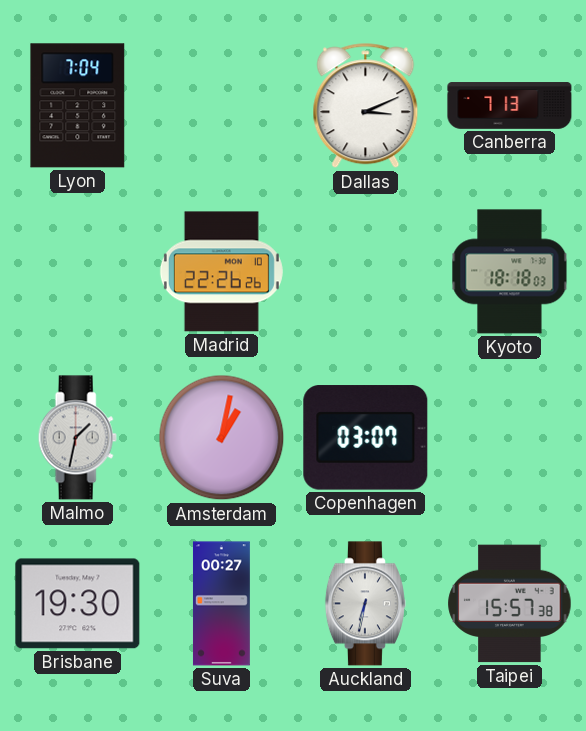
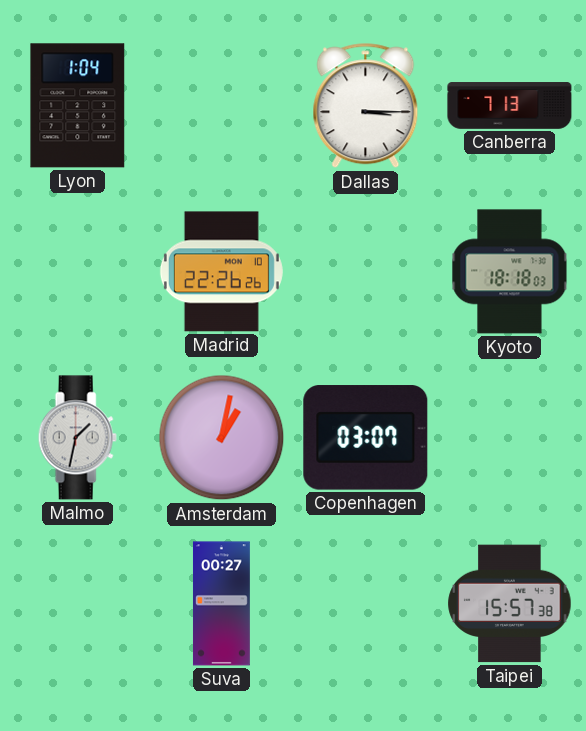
Lyon: 7:04 -> 1:04 (78, 106)
Dallas: 3:11 -> 3:15 (366, 106)
Brisbane: 19:30 -> none (78, 604)
Auckland: 6:32 -> none (365, 604)
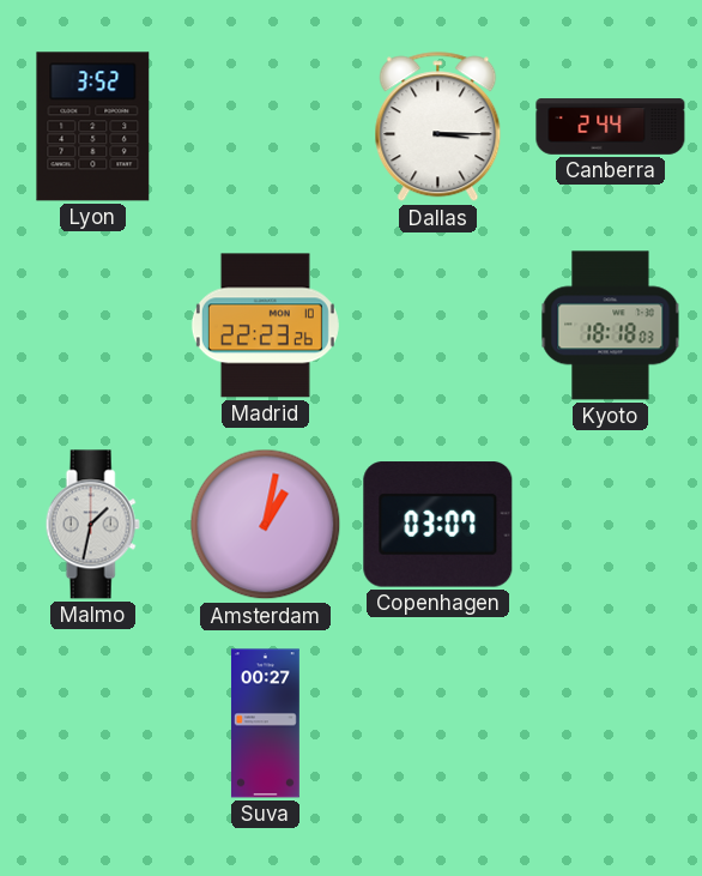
Lyon: 1:04 -> 3:52 (93, 127)
Canberra: 7:13 -> 2:44 (611, 127)
Madrid: 22:26 -> 22:23 (265, 326)
Taipei: 15:57 -> none (510, 604)
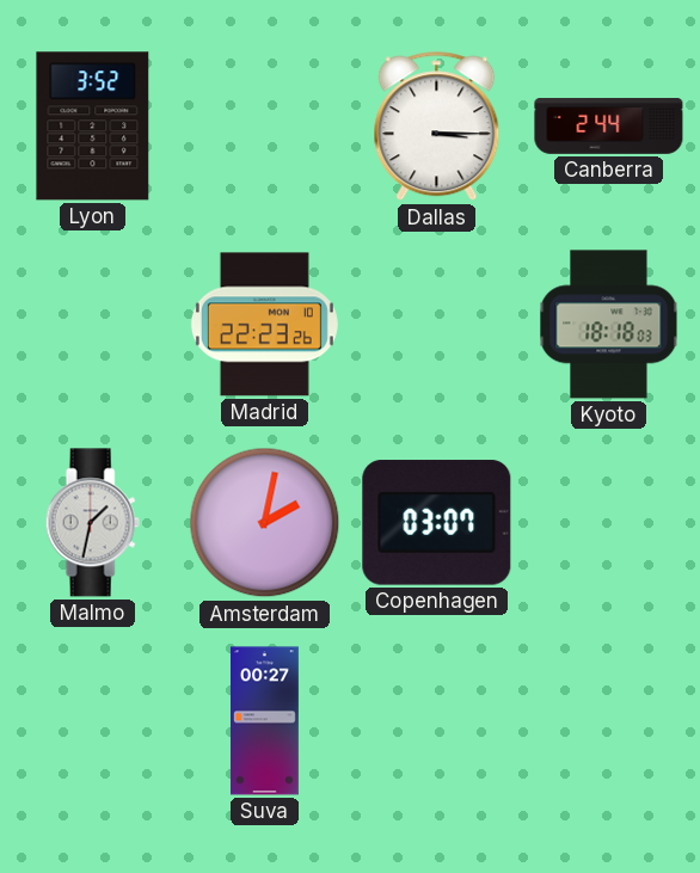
Amsterdam: 1:02 -> 2:02 (265, 523)
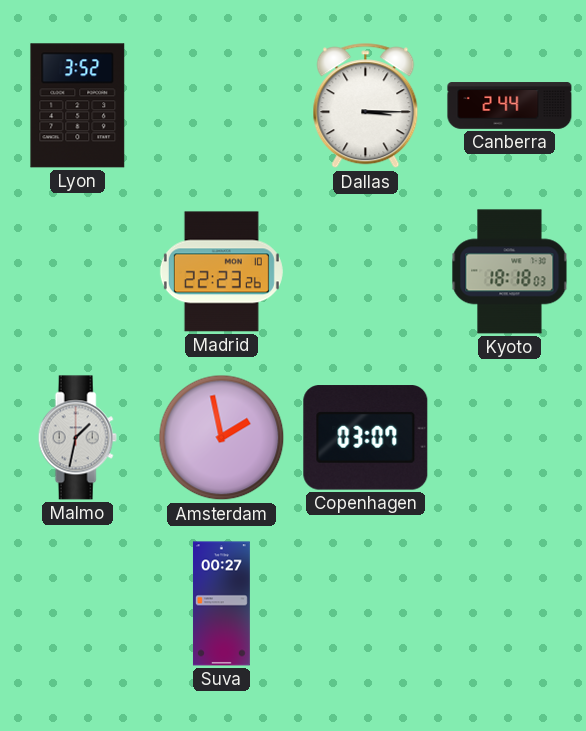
Amsterdam: 2:02 -> 1:58 (222, 438)
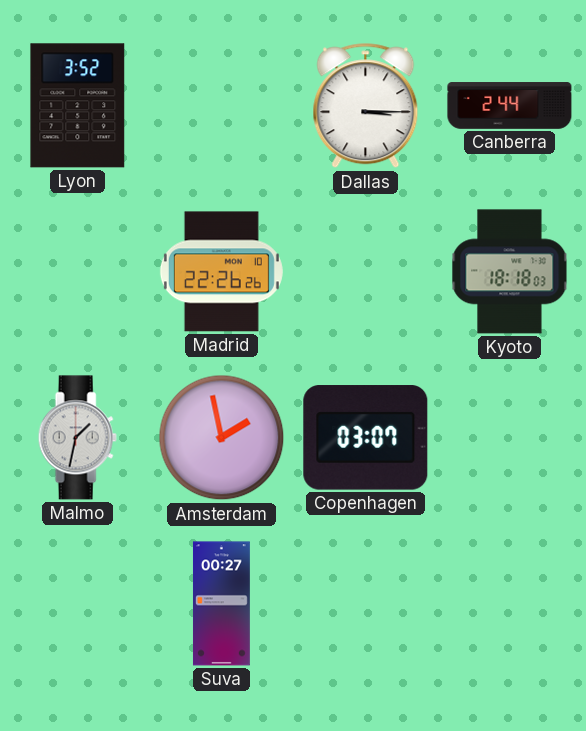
Madrid: 22:23 -> 22:26 (221, 272)
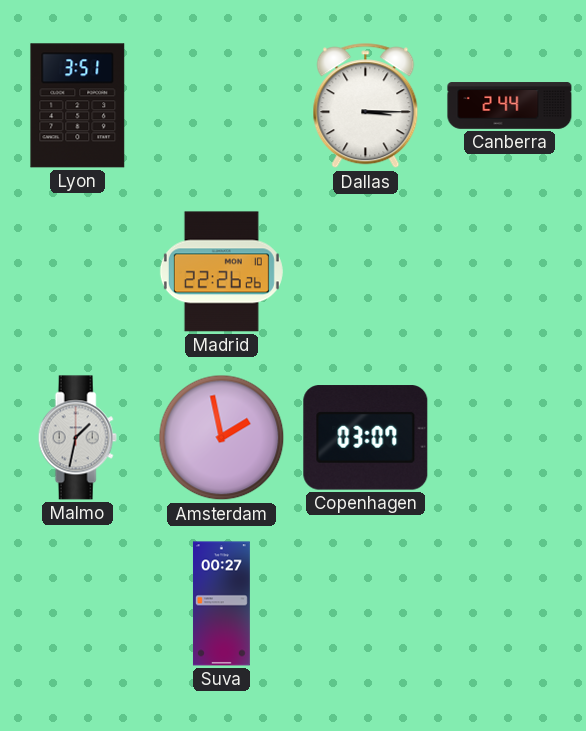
Lyon: 3:52 -> 3:51 (78, 106)
Kyoto: 18:18 -> none (510, 272)
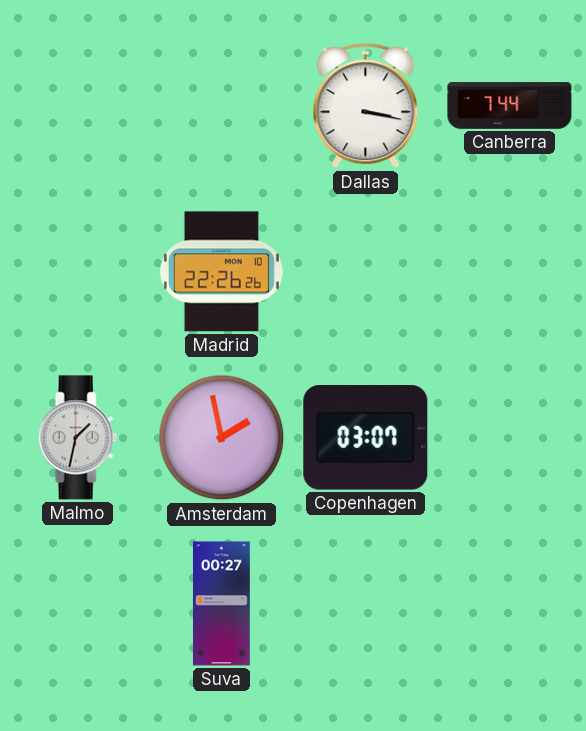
Lyon: 3:51 -> none (78, 106)
Dallas: 3:15 -> 3:17 (366, 106)
Canberra: 2:44 -> 7:44 (510, 106)
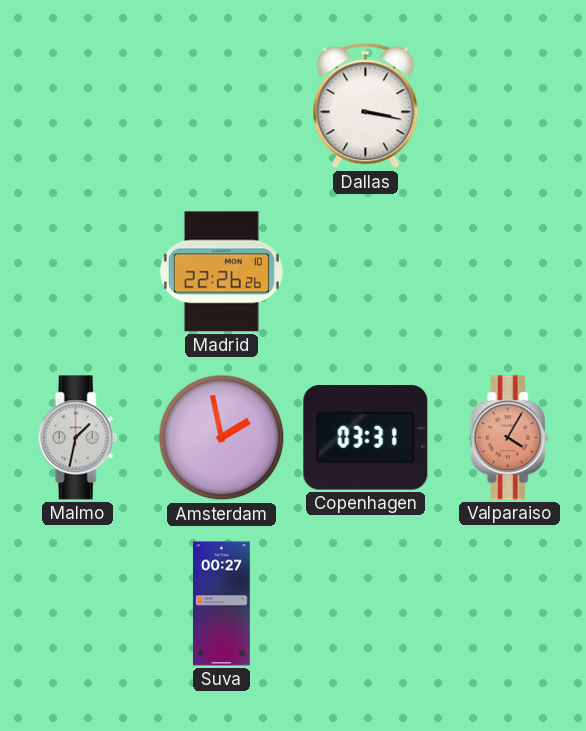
Canberra: 7:44 -> none (510, 106)
Copenhagen: 03:07 -> 03:31 (366, 438)
Valparaiso: none -> 4:05 (509, 438)
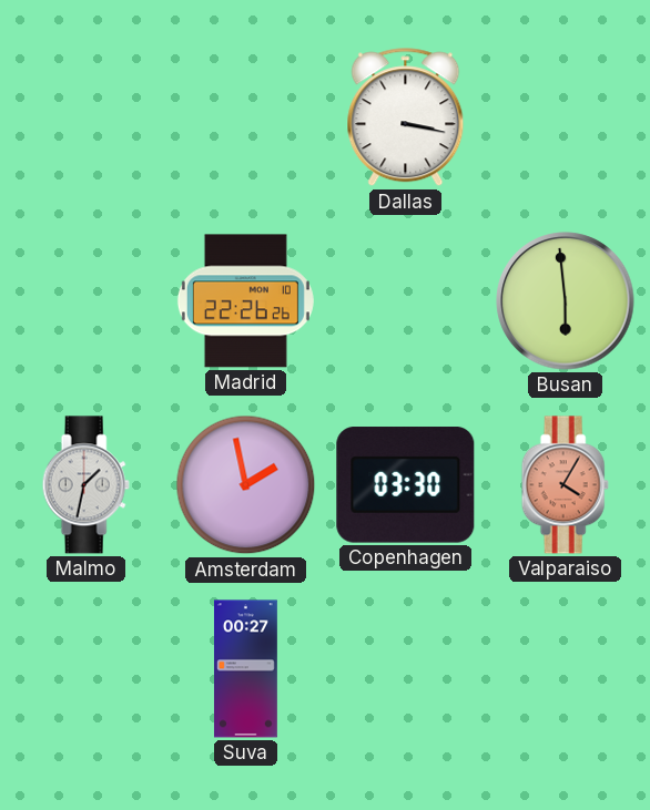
Busan: none -> 5:59 (566, 301)
Copenhagen: 03:31 -> 03:30 (406, 485)
